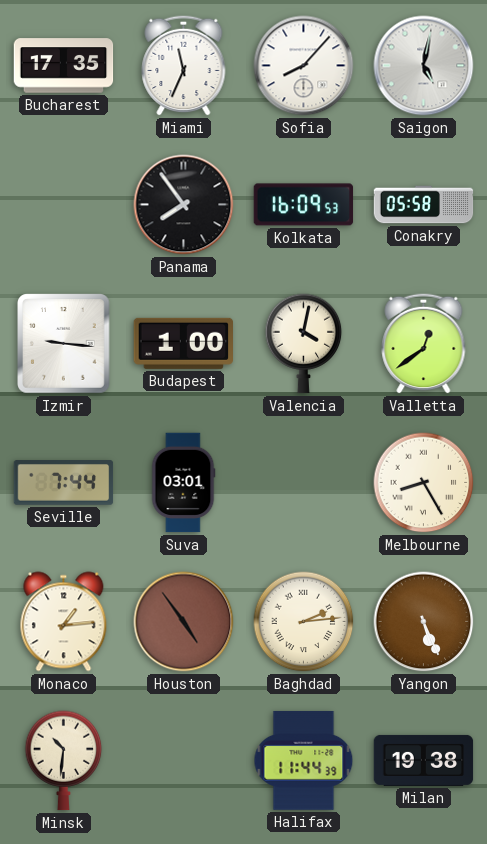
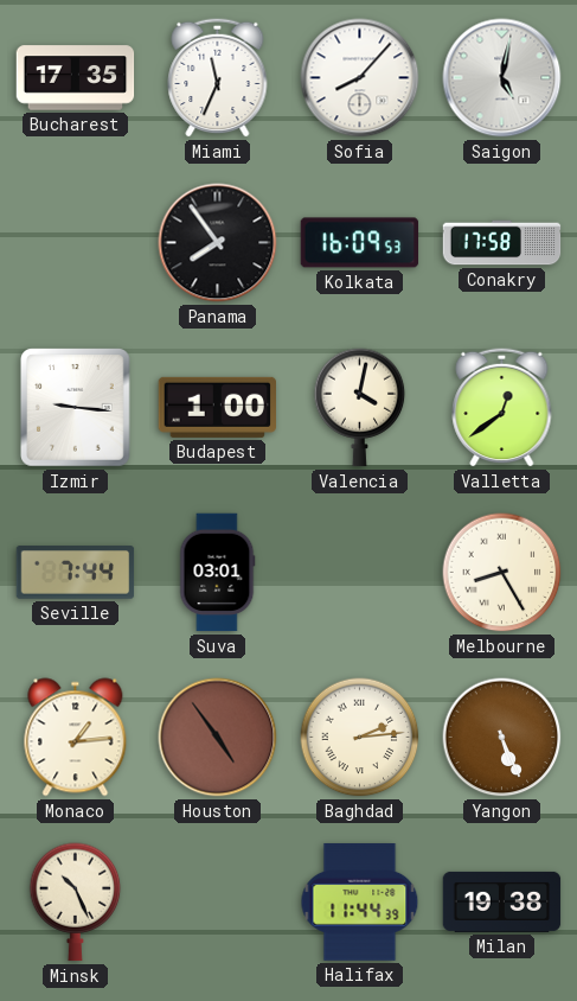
Conakry: 05:58 -> 17:58 (502, 243)
Minsk: 10:31 -> 10:26 (76, 903)
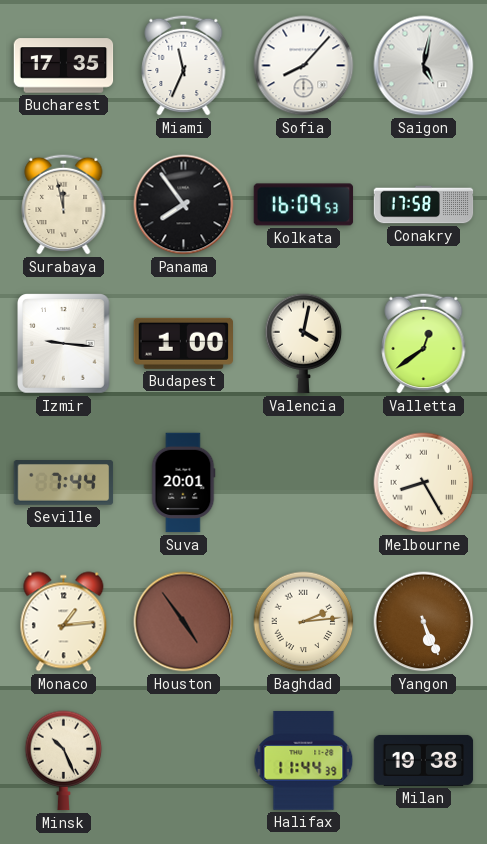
Surabaya: none -> 11:58 (64, 204)
Suva: 03:01 -> 20:01 (183, 483)
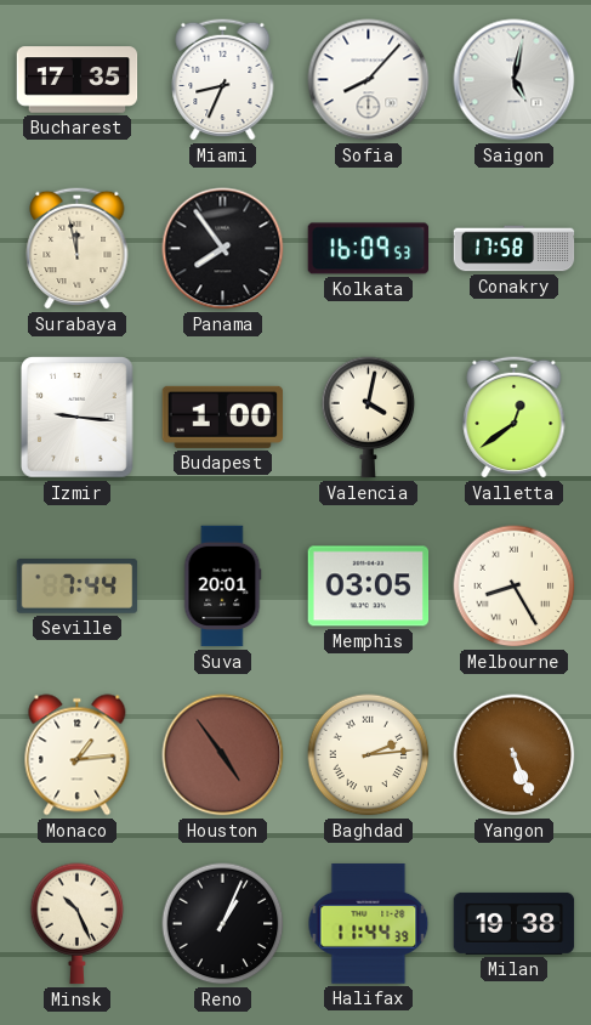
Miami: 11:34 -> 8:34 (223, 79)
Memphis: none -> 03:05 (369, 587)
Reno: none -> 1:04 (223, 924)
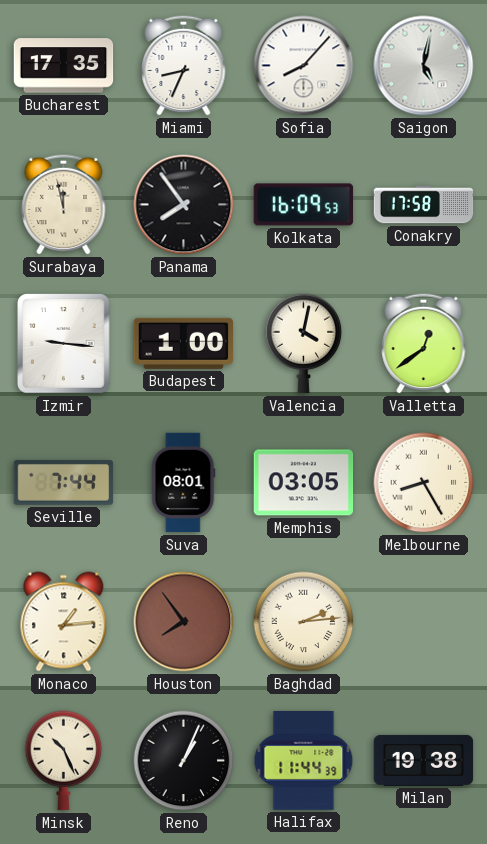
Suva: 20:01 -> 08:01 (183, 483)
Houston: 4:54 -> 7:54 (184, 622)
Yangon: 5:26 -> none (515, 755)
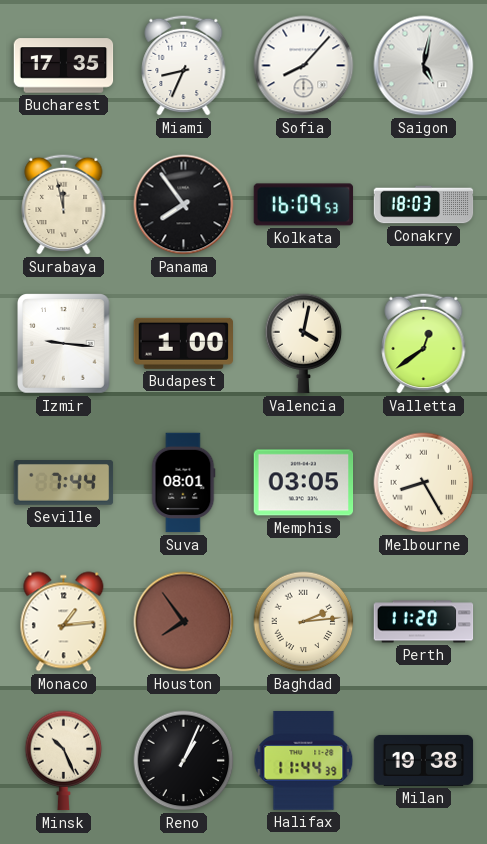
Conakry: 17:58 -> 18:03 (424, 205)
Perth: none -> 11:20 (424, 622)
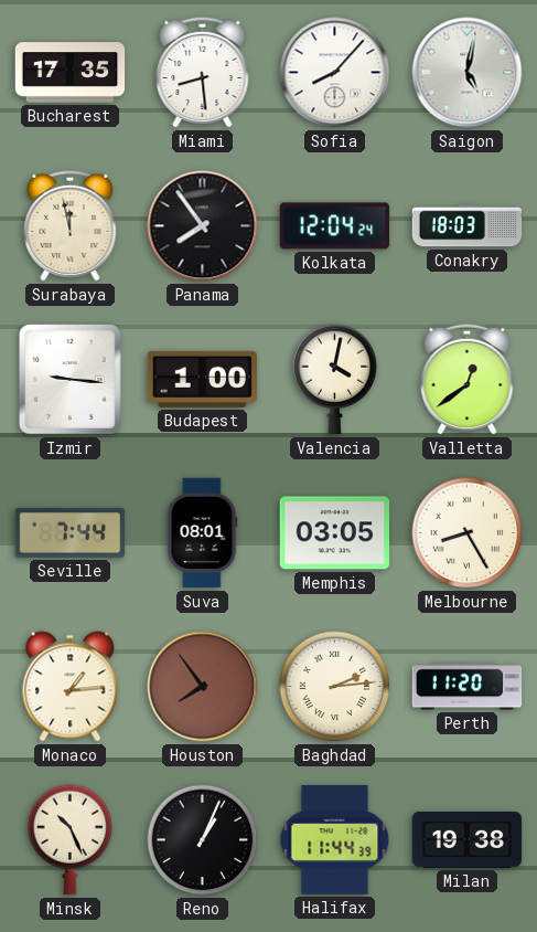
Miami: 8:34 -> 8:29 (203, 72)
Kolkata: 16:09 -> 12:04 (335, 226)
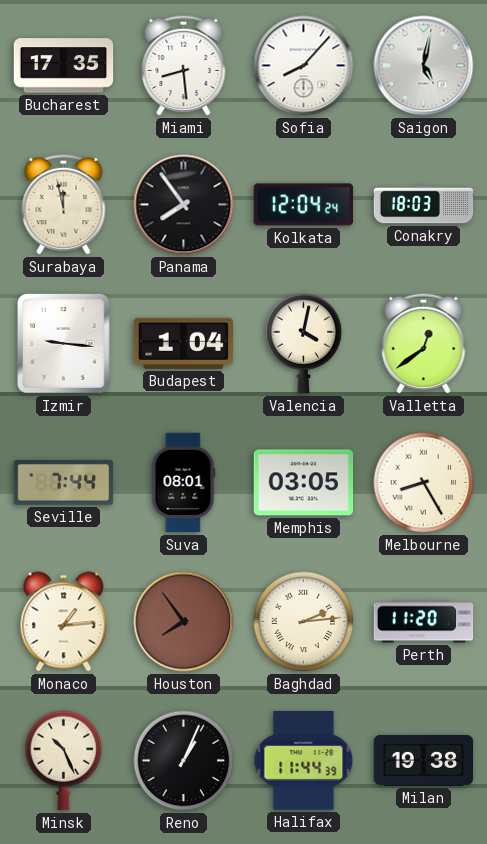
Budapest: 1:00 -> 1:04 (184, 343)
